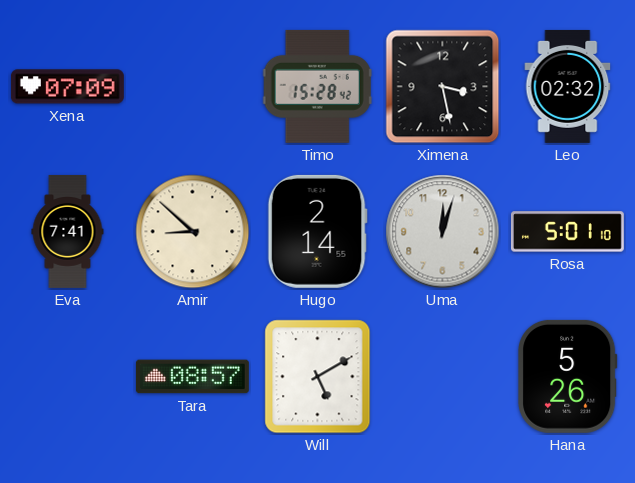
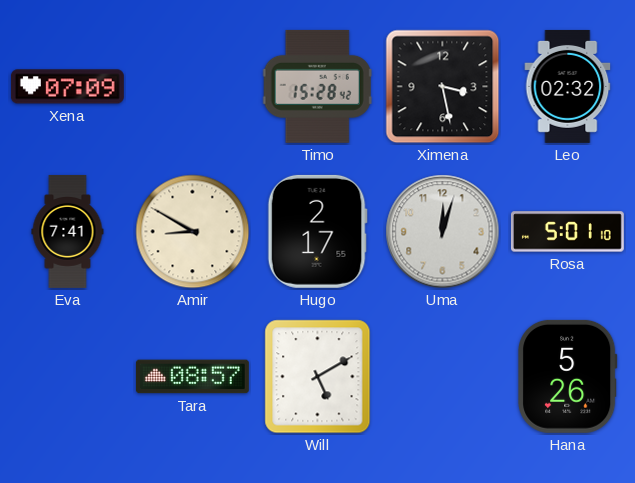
Amir: 8:52 -> 8:50 (193, 232)
Hugo: 2:14 -> 2:17 (317, 231)
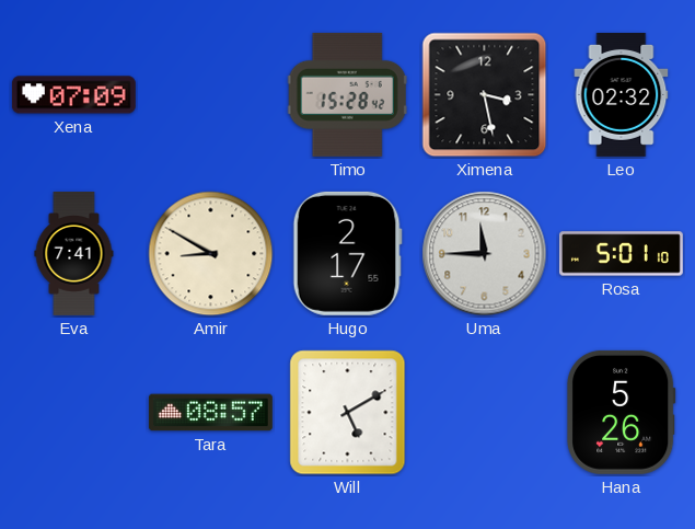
Uma: 12:03 -> 11:45 (485, 254)
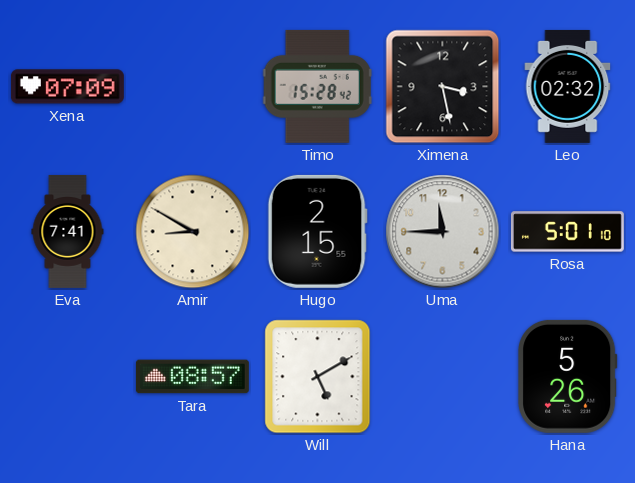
Hugo: 2:17 -> 2:15 (317, 231)
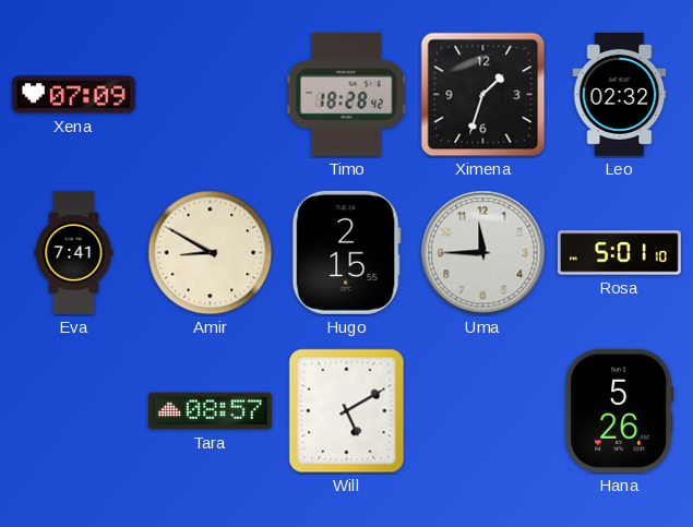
Timo: 15:28 -> 18:28 (346, 94)
Ximena: 3:28 -> 1:33 (483, 95)
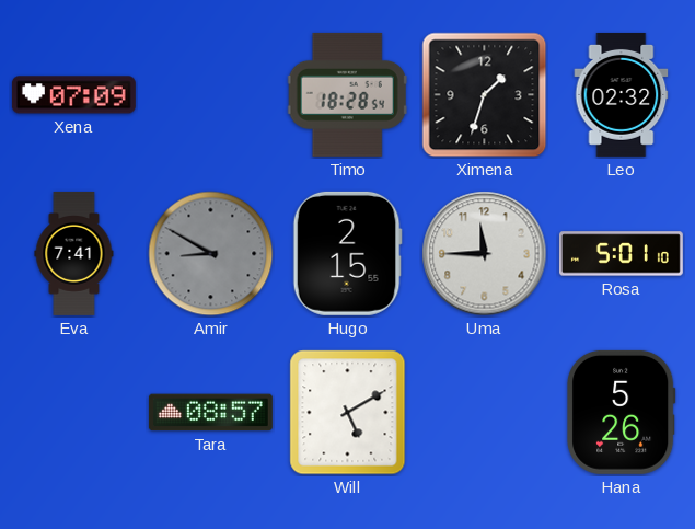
Timo: 18:28:42 -> 18:28:54 (347, 94)
Amir dial: cream -> grey (211, 254)
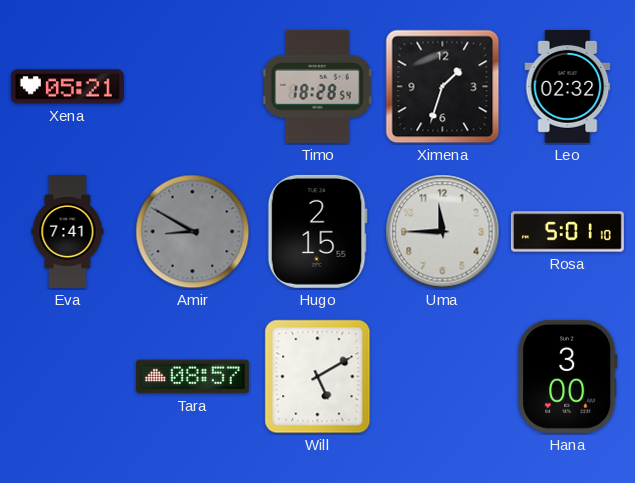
Xena: 07:09 -> 05:21 (67, 87)
Hana: 5:26 -> 3:00 (568, 376)
